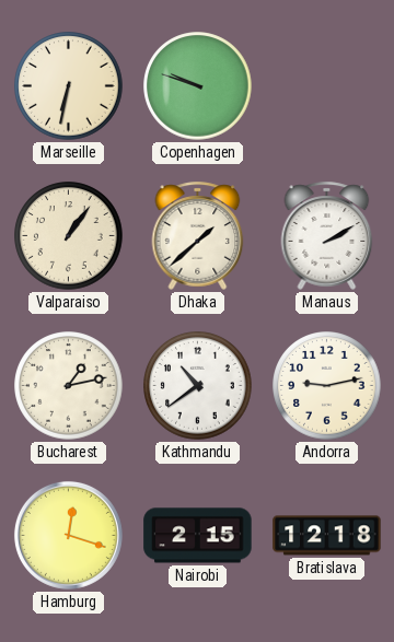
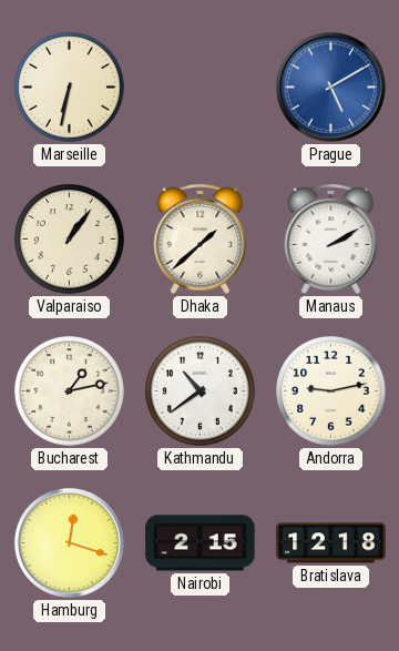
Copenhagen: 9:48 -> none (198, 86)
Prague: none -> 5:10 (330, 87)
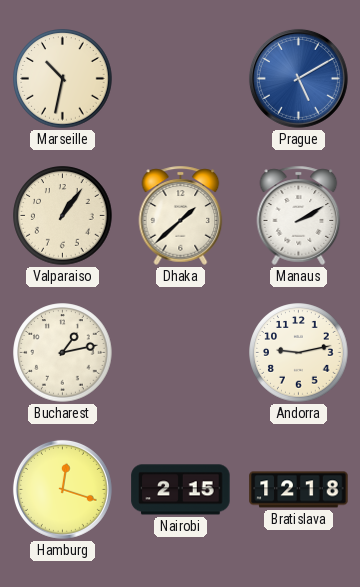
Marseille: 6:32 -> 10:32 (63, 79)
Kathmandu: 10:39 -> none (201, 391)
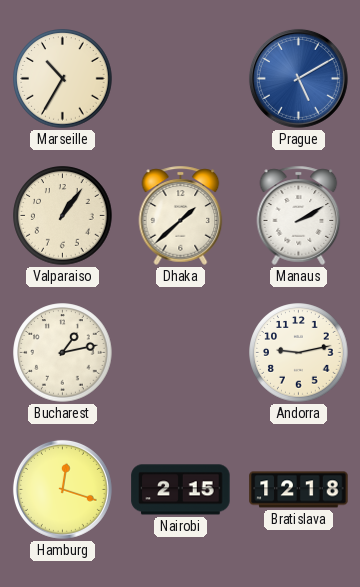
Marseille: 10:32 -> 10:35 (63, 79)
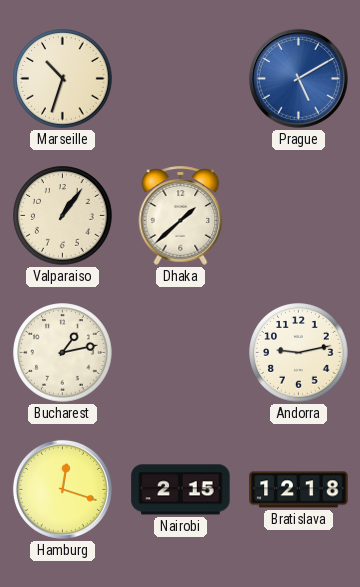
Marseille: 10:35 -> 10:33 (63, 79)
Manaus: 2:10 -> none (299, 215)
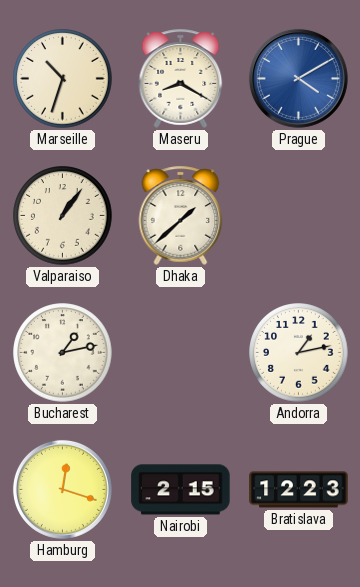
Maseru: none -> 8:20 (181, 78)
Prague: 5:10 -> 4:10 (298, 78)
Andorra: 9:13 -> 1:13 (299, 353)
Bratislava: 12:18 -> 12:23 (299, 490)
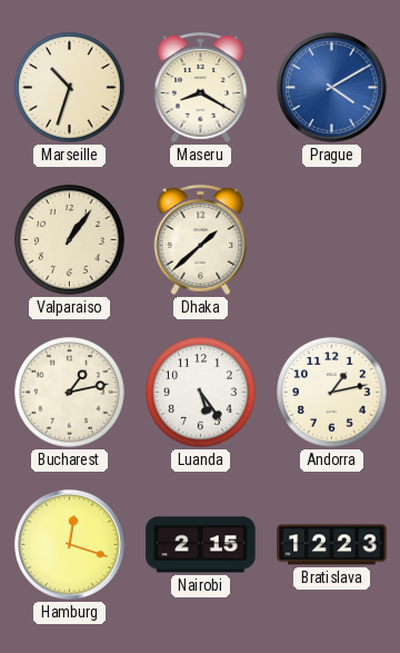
Luanda: none -> 5:24 (201, 393)
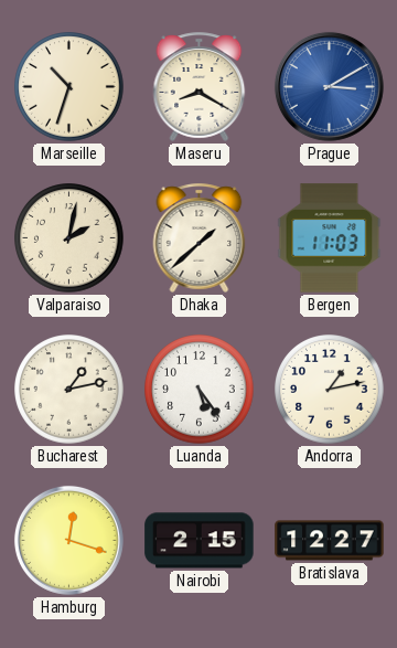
Prague: 4:10 -> 3:10 (329, 86)
Valparaiso: 1:06 -> 2:02 (69, 238)
Bergen: none -> 11:03 (330, 238)
Bratislava: 12:23 -> 12:27 (330, 541)
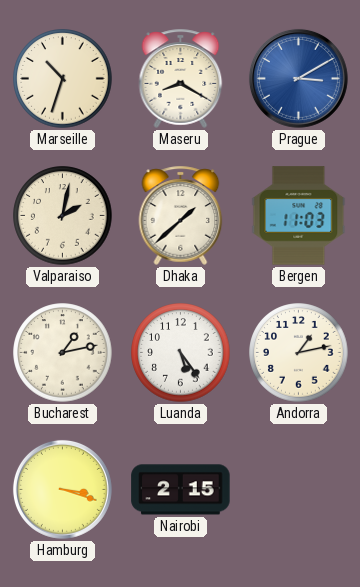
Hamburg: 12:18 -> 3:18 (62, 489)
Bratislava: 12:27 -> none (330, 541)
